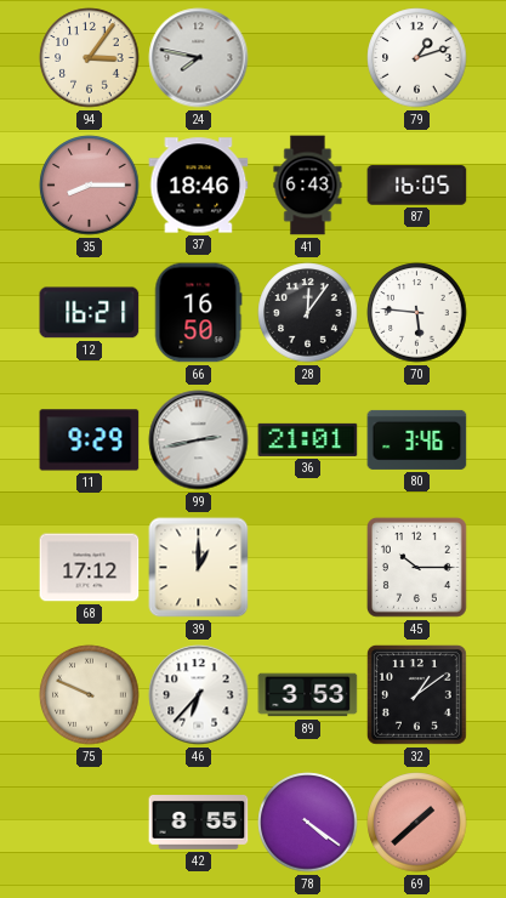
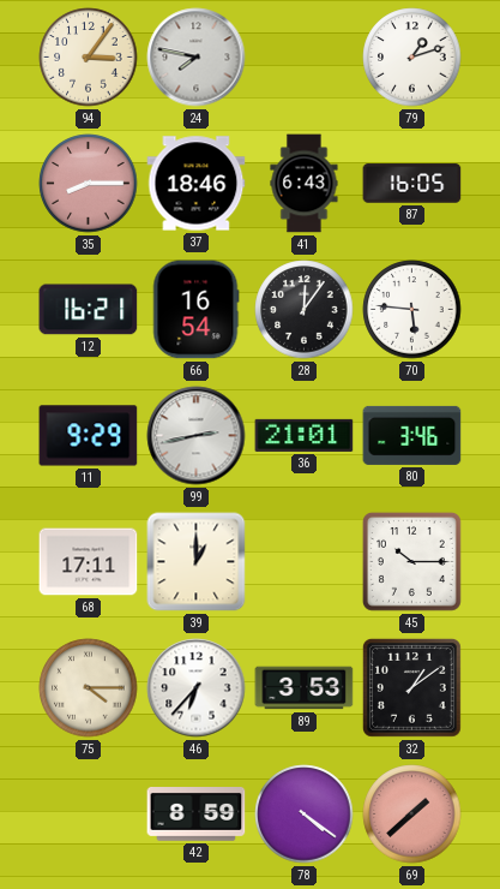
66: 16:50 -> 16:54 (195, 310)
68: 17:12 -> 17:11 (89, 562)
75: 9:49 -> 4:15 (89, 688)
42: 8:55 -> 8:59 (197, 815)
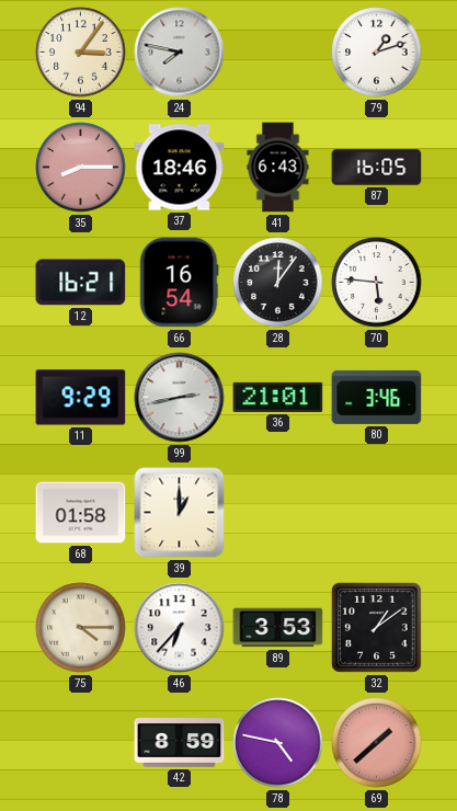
68: 17:11 -> 01:58 (81, 513)
45: 10:15 -> none (412, 562)
78: 4:21 -> 4:47 (278, 743)
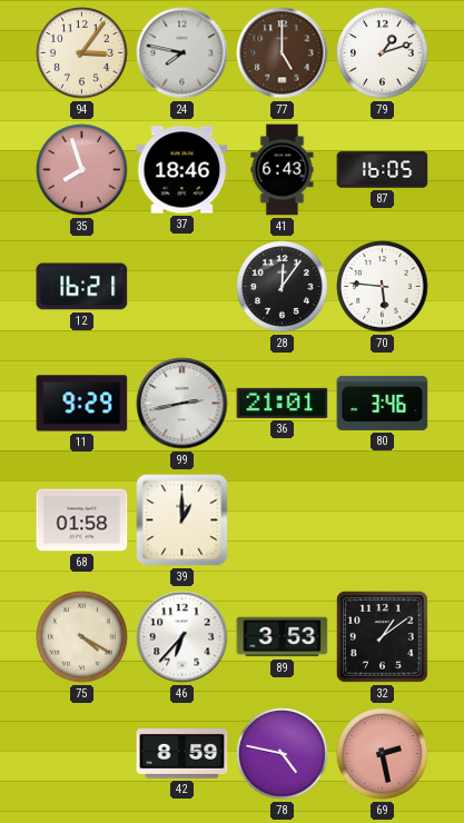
77: none -> 5:00 (283, 53)
35: 8:15 -> 7:57 (82, 170)
66: 16:54 -> none (179, 283)
75: 4:15 -> 4:20 (82, 637)
69: 1:38 -> 2:28 (383, 754)
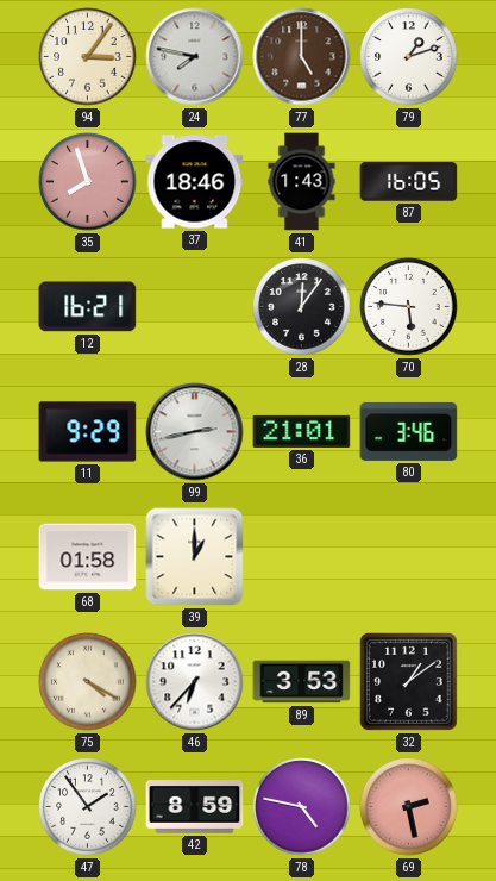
41: 6:43 -> 1:43 (302, 182)
47: none -> 1:54 (88, 807)
